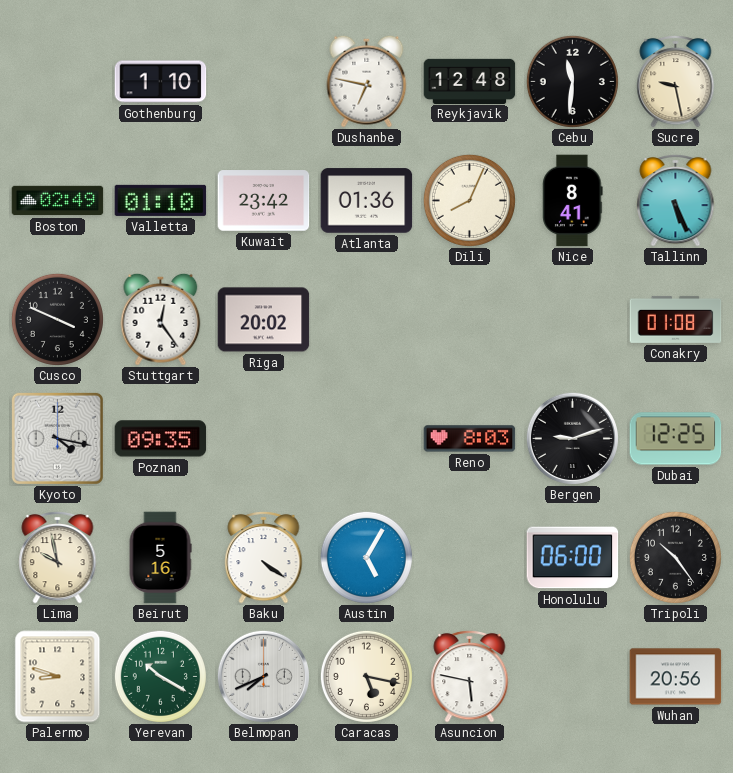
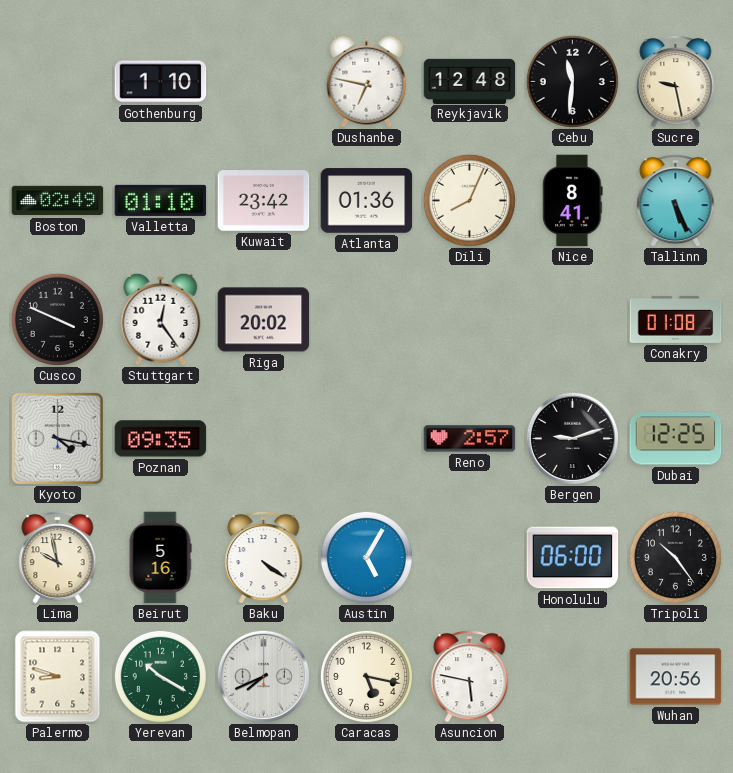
Reno: 8:03 -> 2:57 (470, 439)
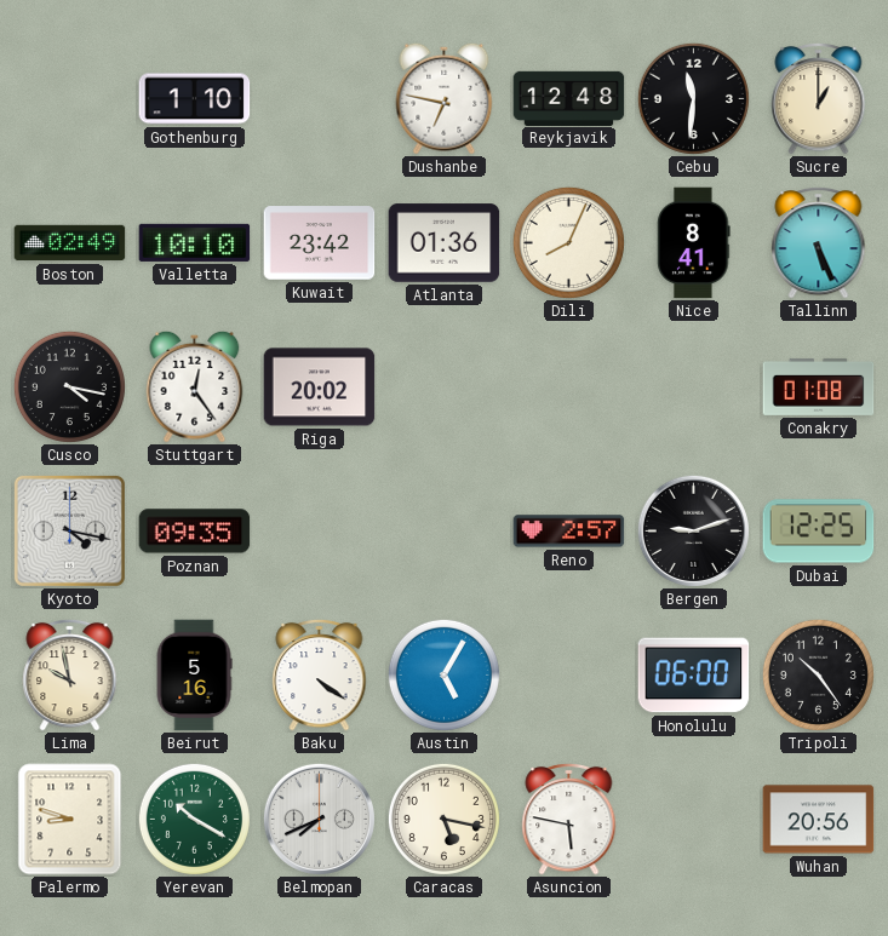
Sucre: 9:28 -> 1:00 (819, 98)
Valletta: 01:10 -> 10:10 (195, 242)
Cusco: 3:49 -> 4:17 (69, 386)
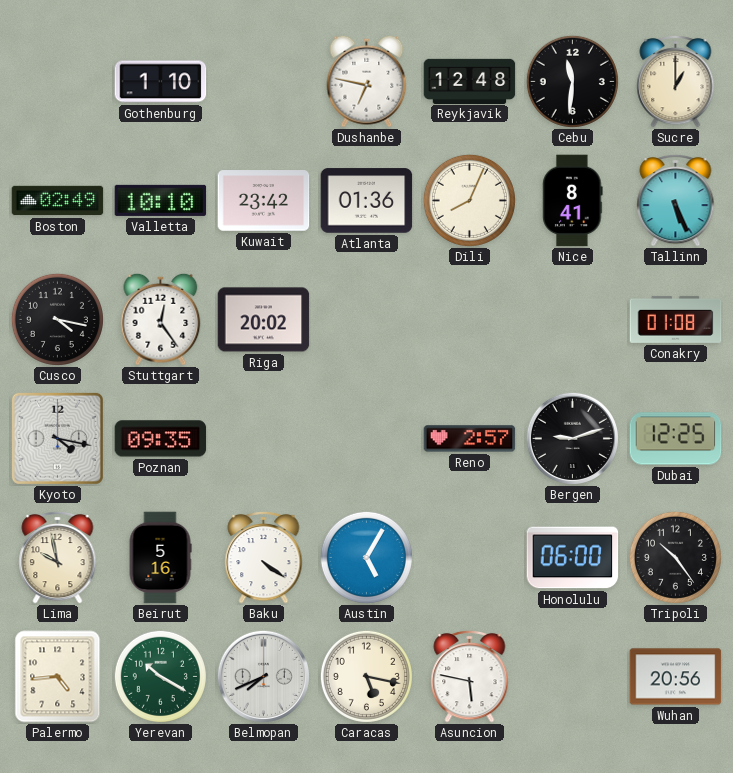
Palermo: 8:48 -> 4:44 (58, 677)
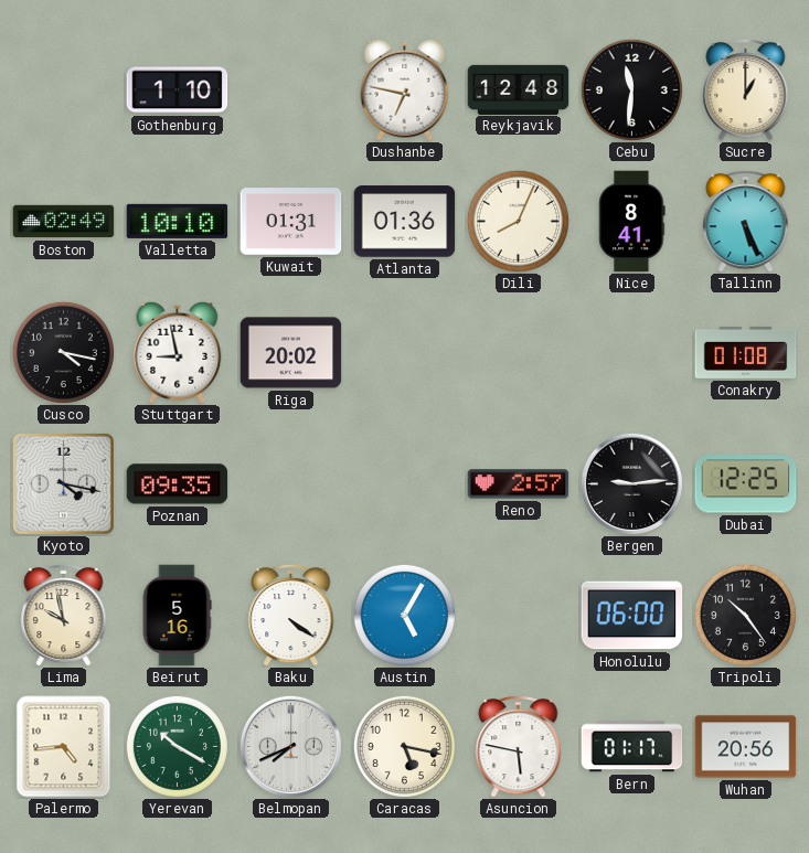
Kuwait: 23:42 -> 01:31 (291, 222)
Stuttgart: 12:24 -> 8:58 (178, 352)
Bergen: 9:12 -> 9:14 (631, 483)
Bern: none -> 01:17 (632, 747)
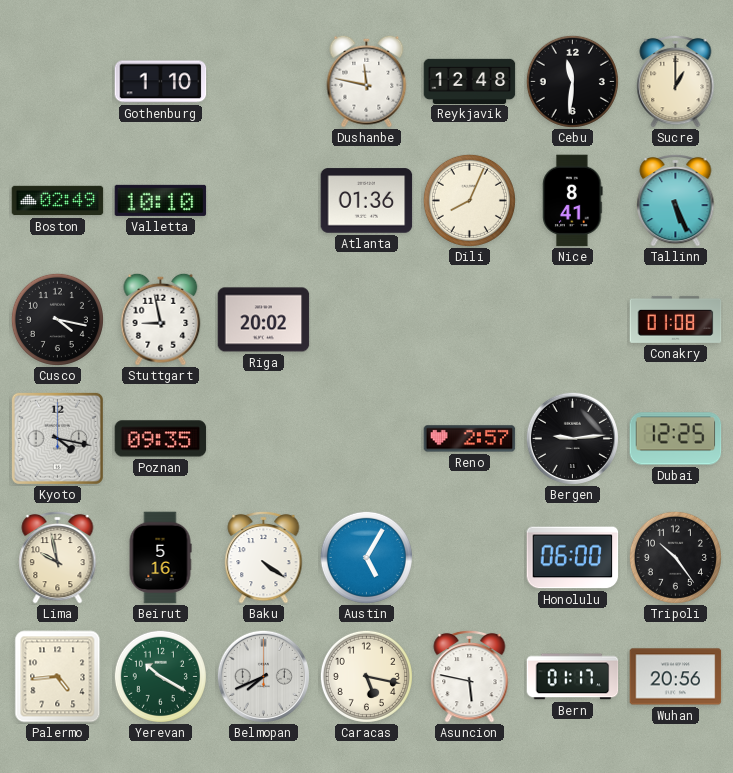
Dushanbe: 6:47 -> 11:47 (367, 81)
Kuwait: 01:31 -> none (291, 222)
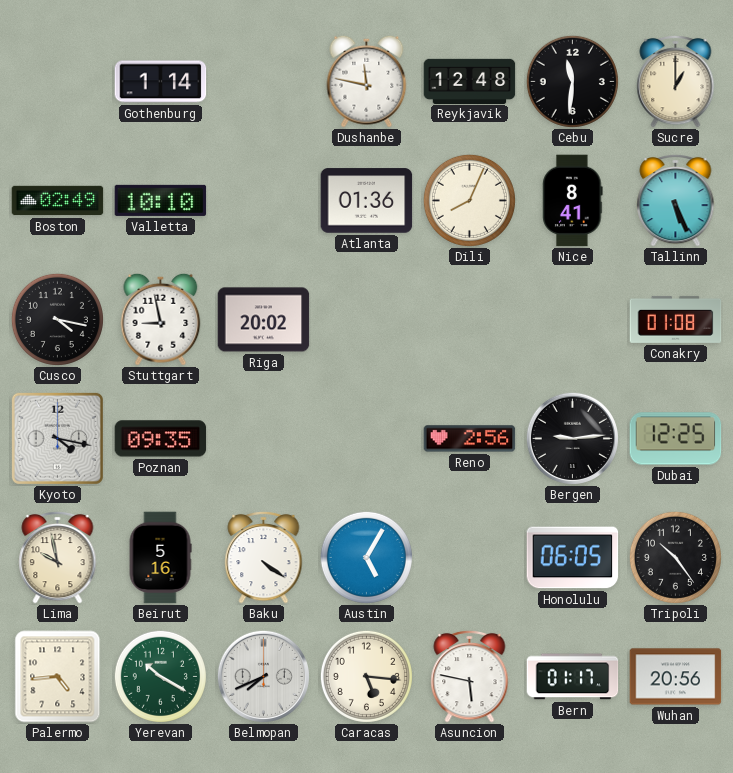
Gothenburg: 1:10 -> 1:14 (161, 82)
Reno: 2:57 -> 2:56 (470, 439)
Honolulu: 06:00 -> 06:05 (573, 558)
Caracas: 5:17 -> 5:16 (366, 676)
